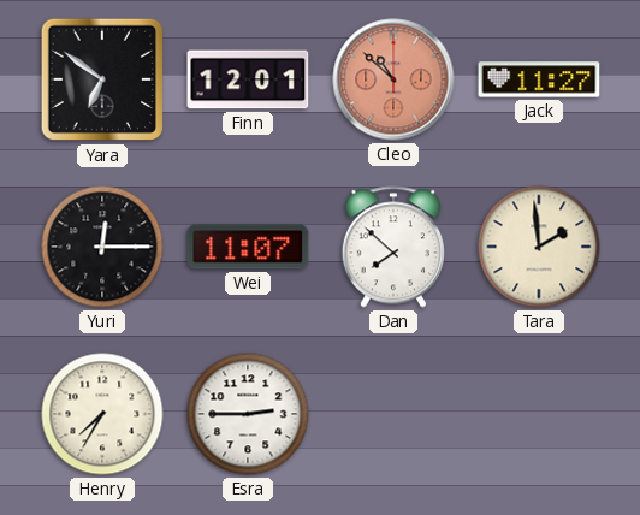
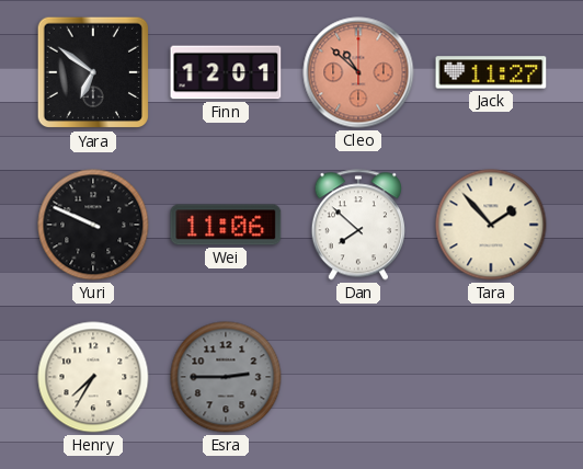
Yuri: 12:15 -> 9:49 (93, 225)
Wei: 11:07 -> 11:06 (226, 225)
Tara: 1:59 -> 1:53 (491, 225)
Esra dial: white -> grey (226, 377)
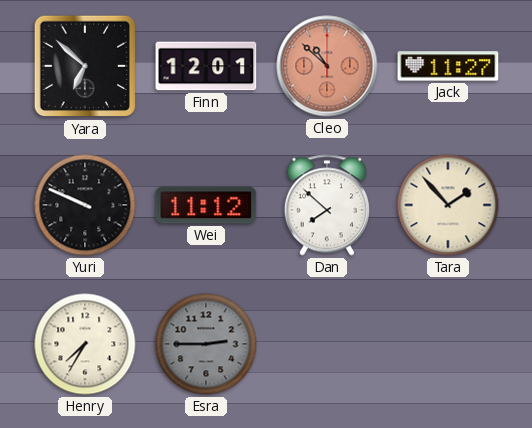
Yara: 6:51 -> 6:52 (85, 66)
Wei: 11:06 -> 11:12 (206, 205)
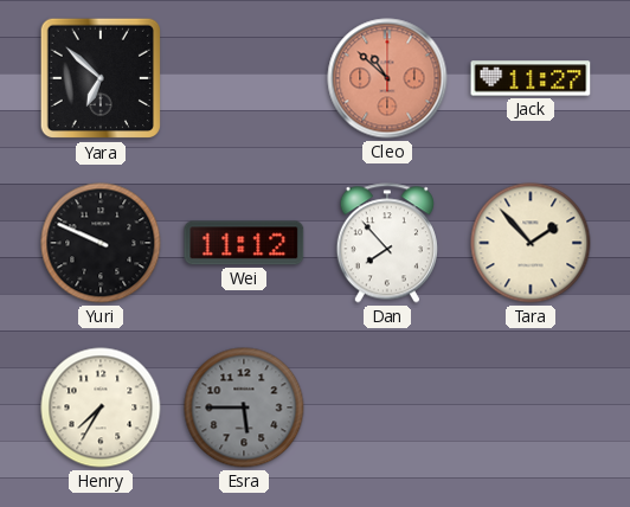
Finn: 12:01 -> none (206, 66)
Dan: 7:52 -> 7:53 (387, 243)
Esra: 2:45 -> 5:45 (244, 407)
